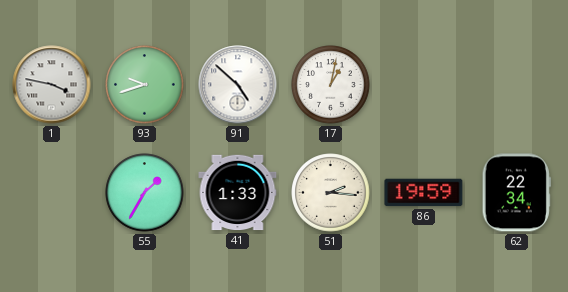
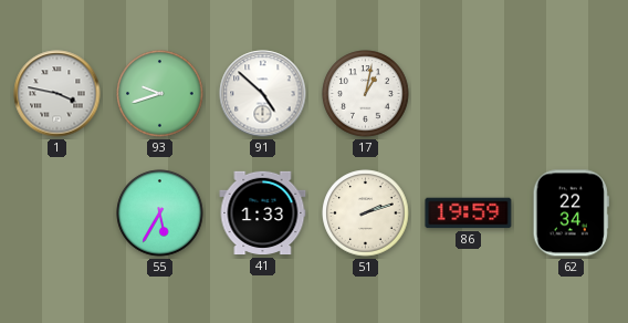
55: 1:35 -> 5:35 (160, 213)
51: 2:16 -> 2:12 (366, 213)
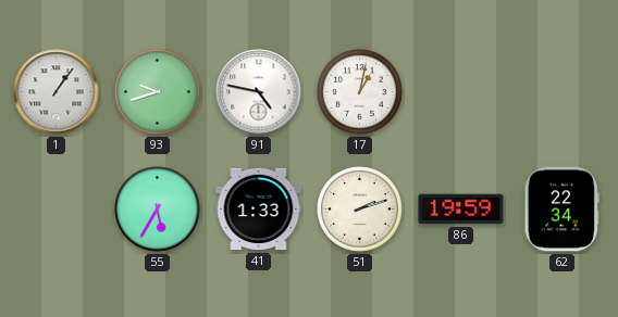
1: 3:47 -> 1:06 (57, 92)
91: 4:52 -> 4:47 (259, 92)
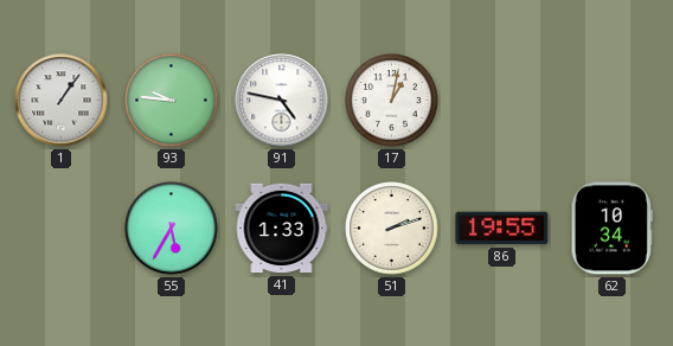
93: 9:42 -> 9:46 (172, 101)
86: 19:59 -> 19:55 (502, 229)
62: 22:34 -> 10:34 (611, 229)
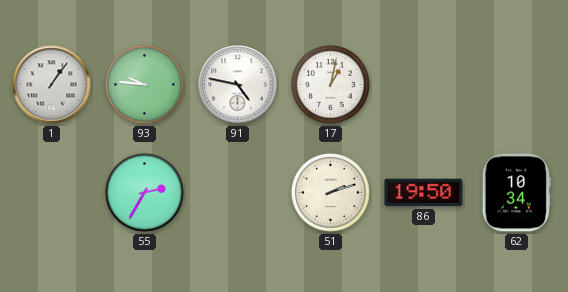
55: 5:35 -> 2:35 (145, 193)
41: 1:33 -> none (282, 229)
86: 19:55 -> 19:50 (424, 193)
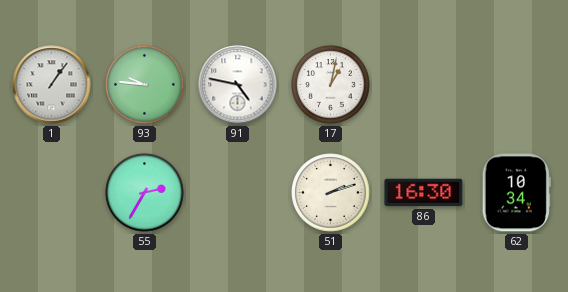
86: 19:50 -> 16:30 (424, 193)
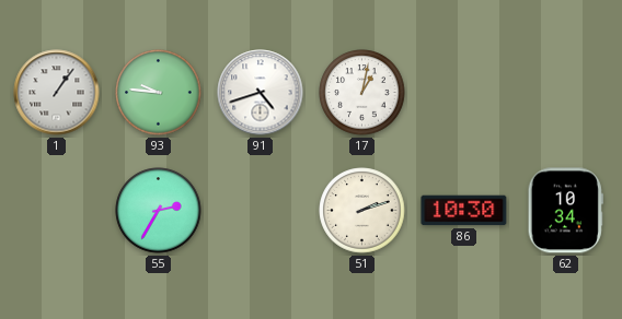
91: 4:47 -> 4:42 (261, 93)
86: 16:30 -> 10:30 (464, 211)
